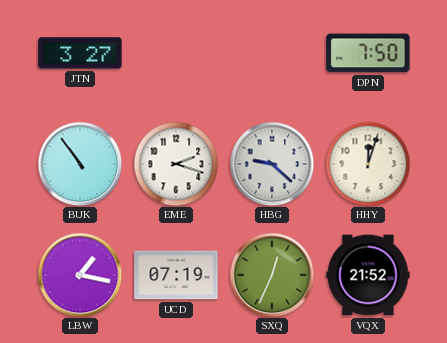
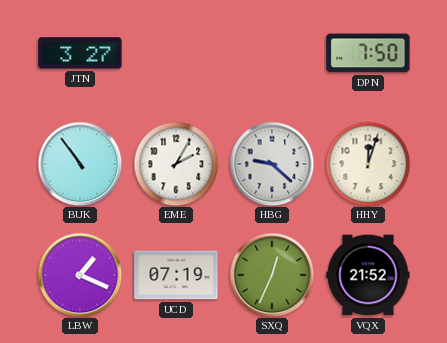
EME: 2:18 -> 2:05 (176, 164)
LBW: 1:17 -> 1:19 (80, 275)
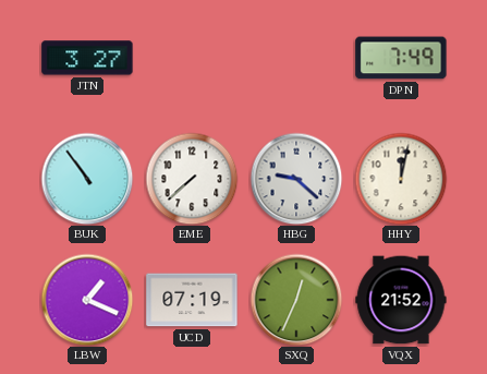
DPN: 7:50 -> 7:49 (401, 58)
EME: 2:05 -> 7:38 (192, 179)
HHY: 12:03 -> 12:02 (401, 179)
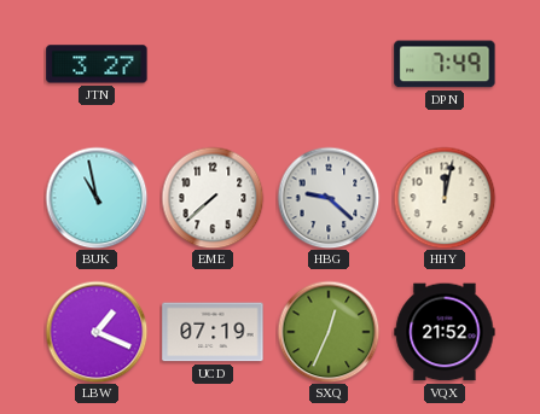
BUK: 10:54 -> 10:58 (97, 198)
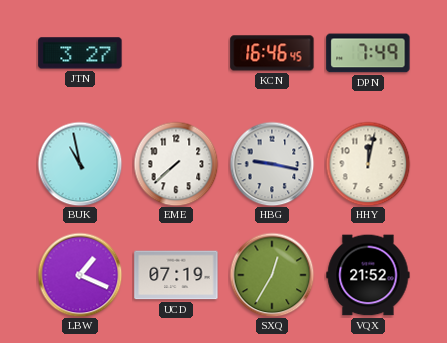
KCN: none -> 16:46 (272, 53)
HBG: 9:22 -> 9:17 (272, 164)
SXQ: 12:34 -> 12:35 (272, 275)
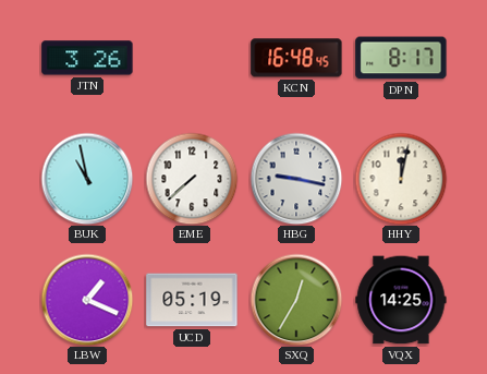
JTN: 3:27 -> 3:26 (87, 58)
KCN: 16:46 -> 16:48 (296, 58)
DPN: 7:49 -> 8:17 (401, 58)
UCD: 07:19 -> 05:19 (192, 300)
VQX: 21:52 -> 14:25 (401, 300)
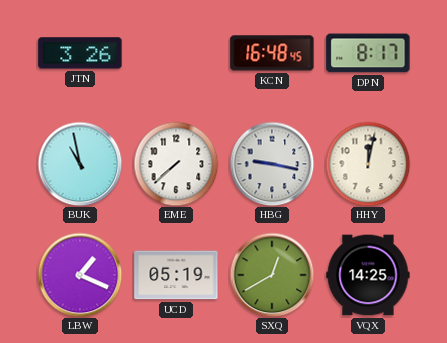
SXQ: 12:35 -> 12:40 (272, 275)
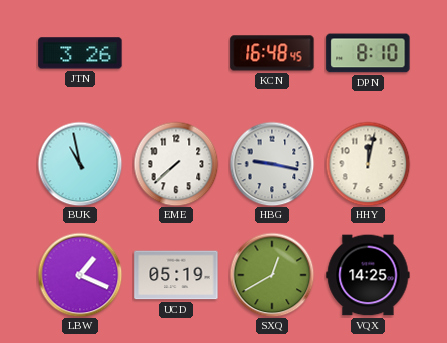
DPN: 8:17 -> 8:10 (368, 53)
